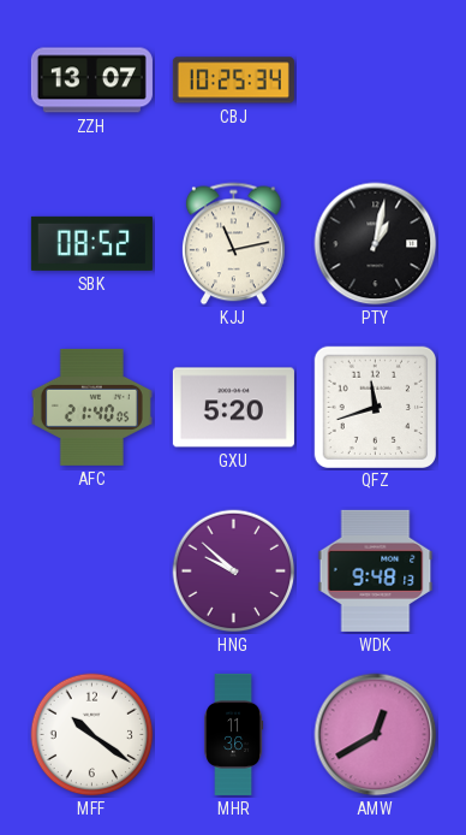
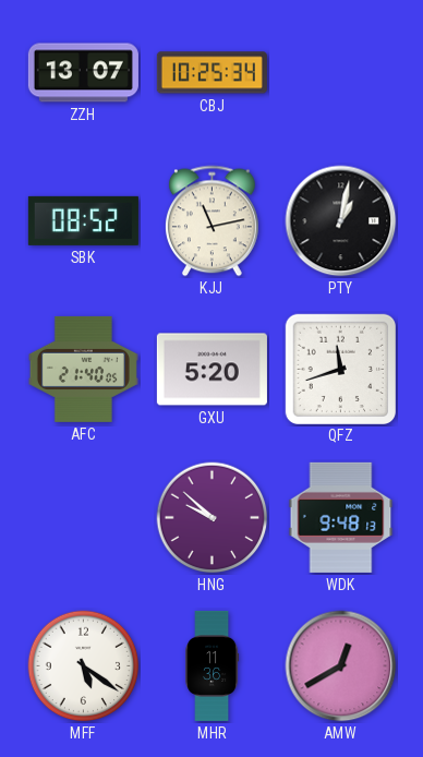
MFF: 10:21 -> 5:21 (84, 666)
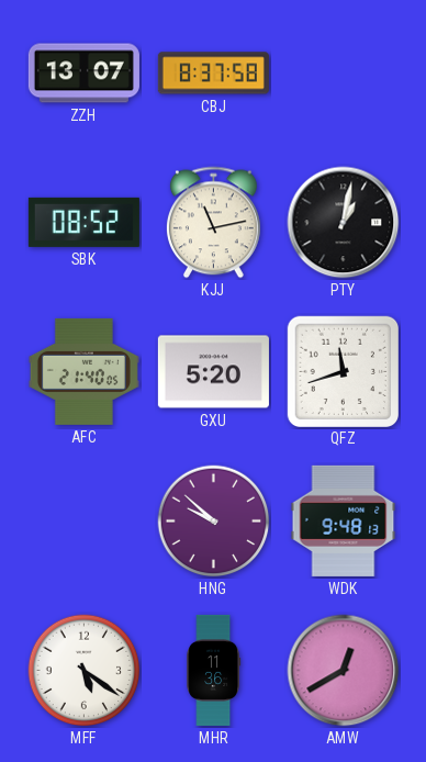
CBJ: 10:25 -> 8:37 (213, 74)
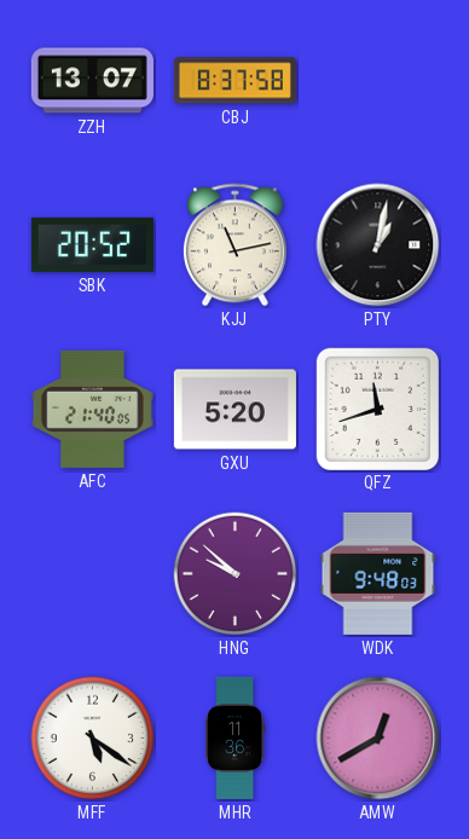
SBK: 08:52 -> 20:52 (92, 244)
WDK: 9:48:13 -> 9:48:03 (378, 573)
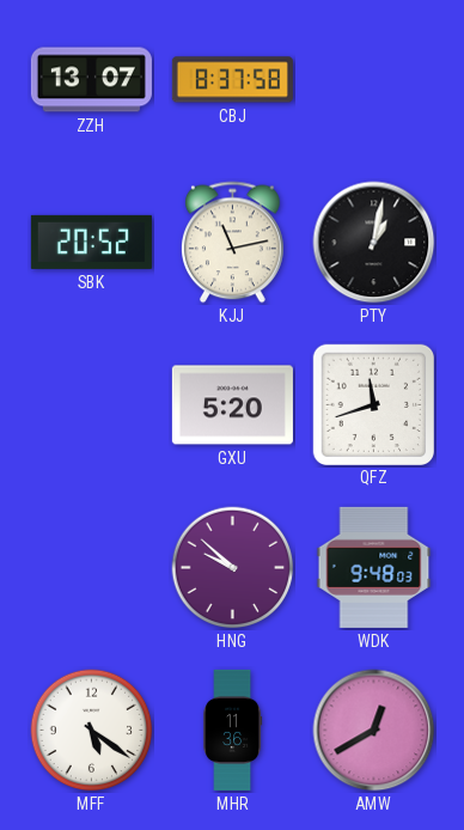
AFC: 21:40 -> none (92, 409)
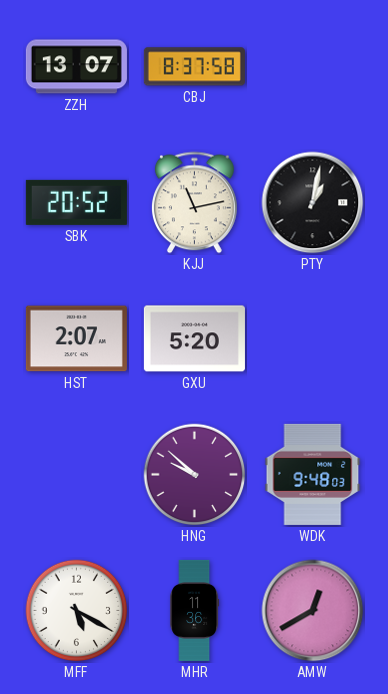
HST: none -> 2:07 (76, 339)
QFZ: 11:42 -> none (373, 404)
MFF: 5:21 -> 5:20 (77, 611)
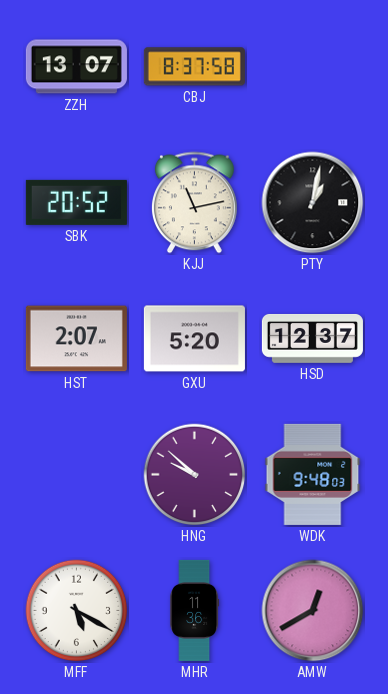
HSD: none -> 12:37 (312, 338)
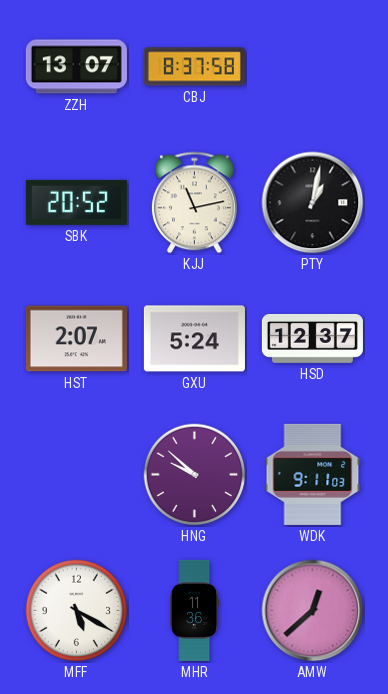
GXU: 5:20 -> 5:24 (194, 339)
WDK: 9:48 -> 9:11 (313, 474)
AMW: 12:40 -> 12:38 (313, 611)
